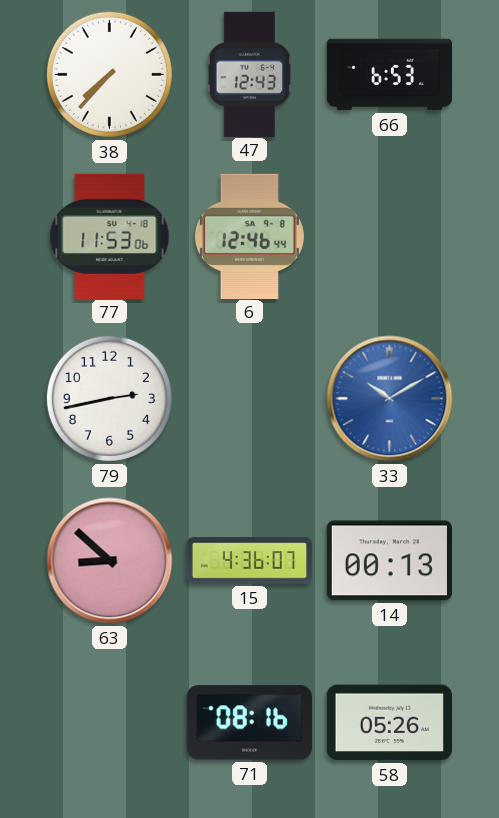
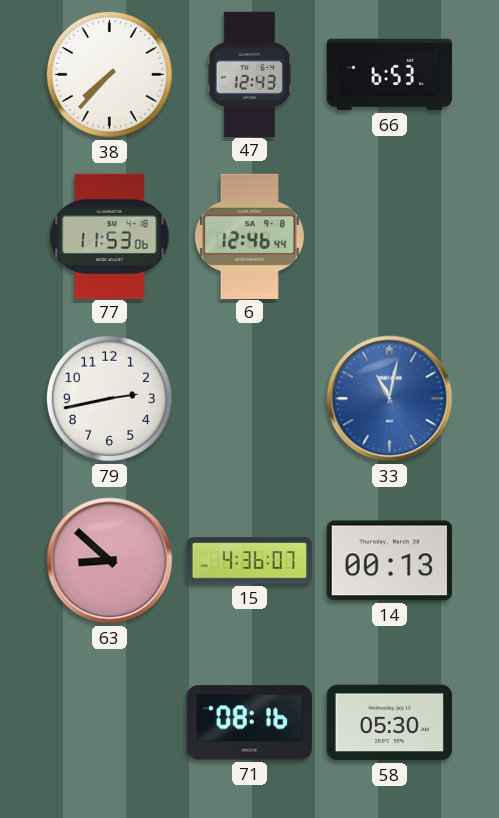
33: 10:10 -> 11:02 (390, 399)
58: 05:26 -> 05:30 (389, 723)
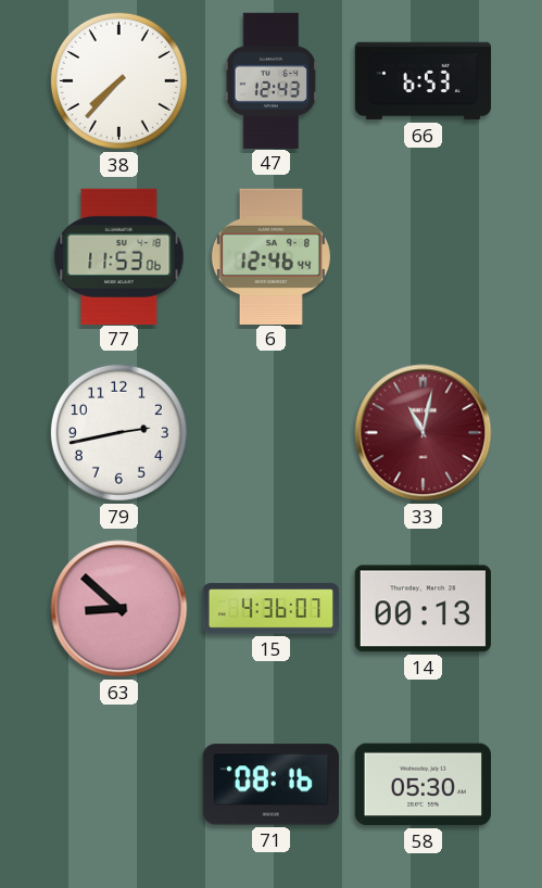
33 dial: blue -> burgundy (424, 433)
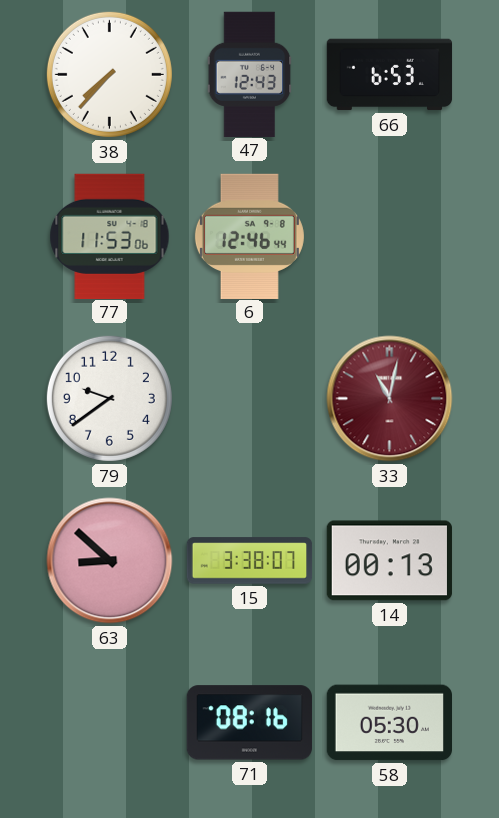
79: 2:43 -> 9:39 (109, 398)
15: 4:36 -> 3:38 (250, 561)
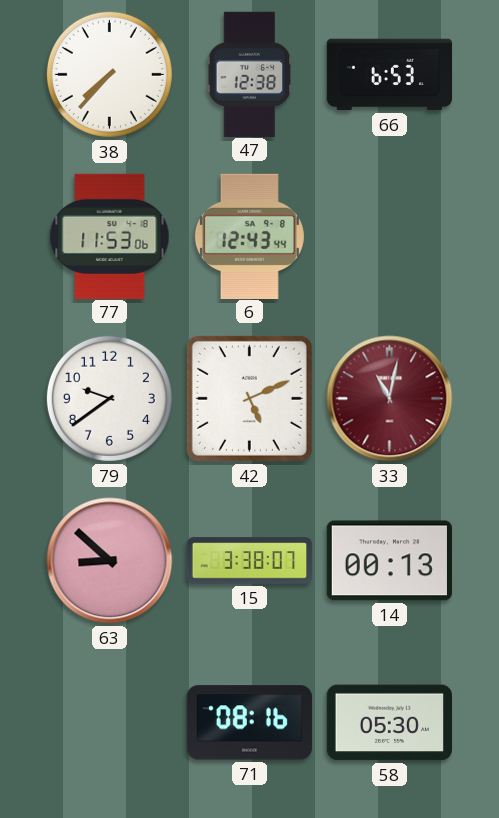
47: 12:43 -> 12:38 (250, 74)
6: 12:46 -> 12:43 (249, 236)
42: none -> 5:11 (249, 398)
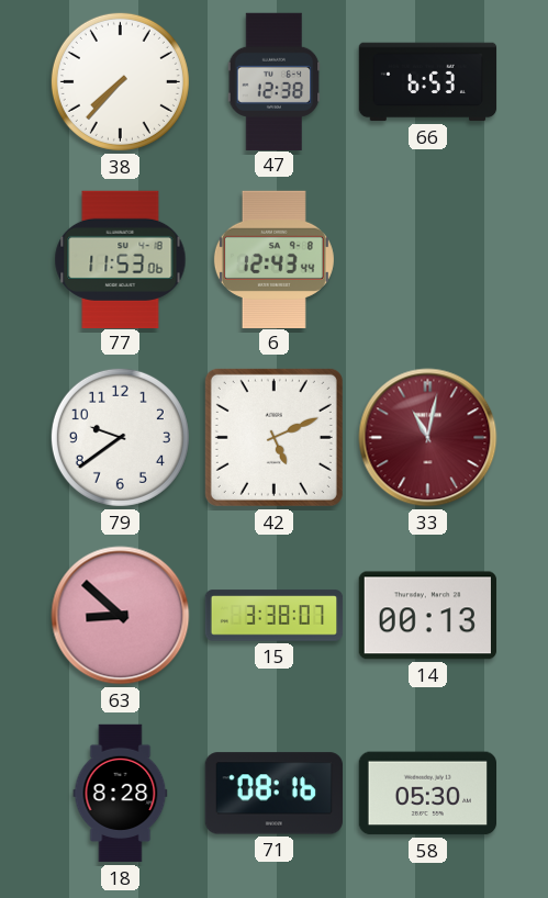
18: none -> 8:28 (121, 794)
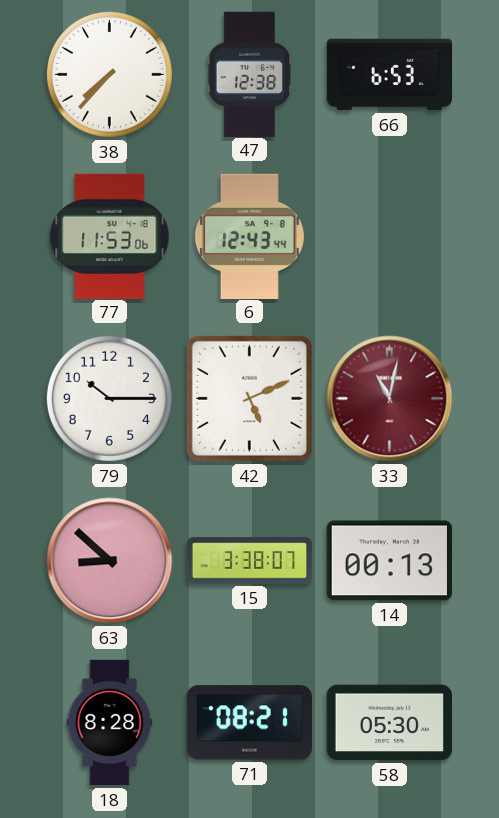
79: 9:39 -> 10:15 (109, 398)
71: 08:16 -> 08:21 (249, 723)
